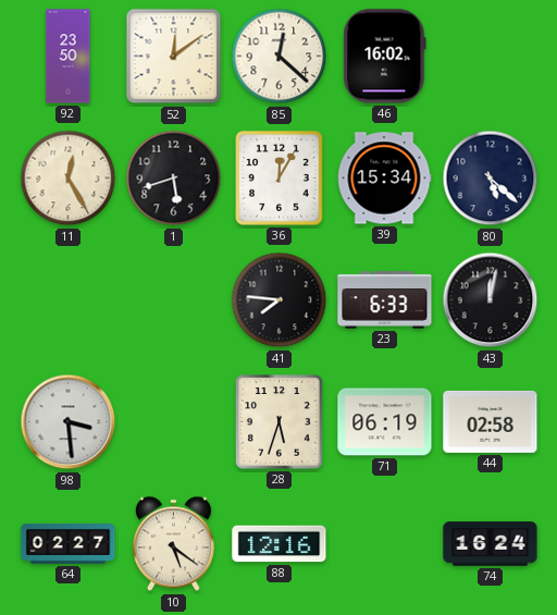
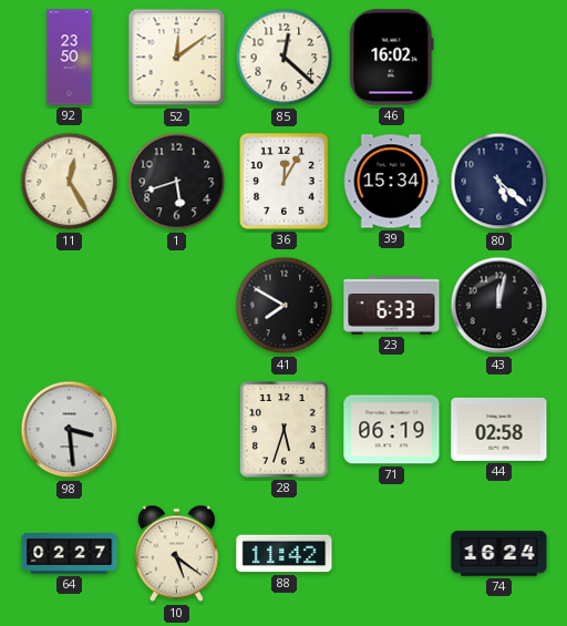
41: 7:46 -> 7:50 (285, 306)
88: 12:16 -> 11:42 (285, 554)
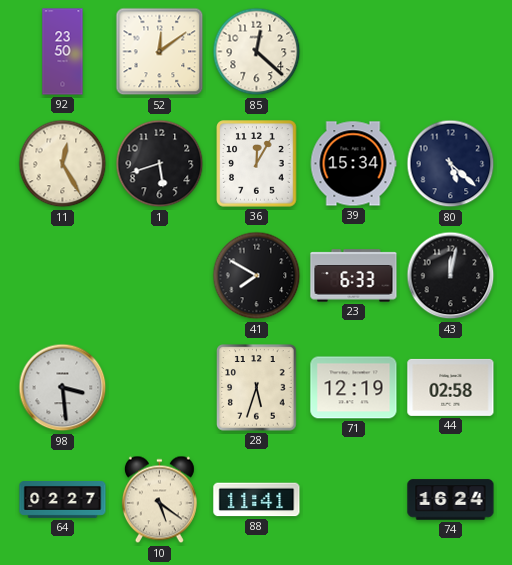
46: 16:02 -> none (392, 58)
71: 06:19 -> 12:19 (354, 388)
88: 11:42 -> 11:41 (257, 500)
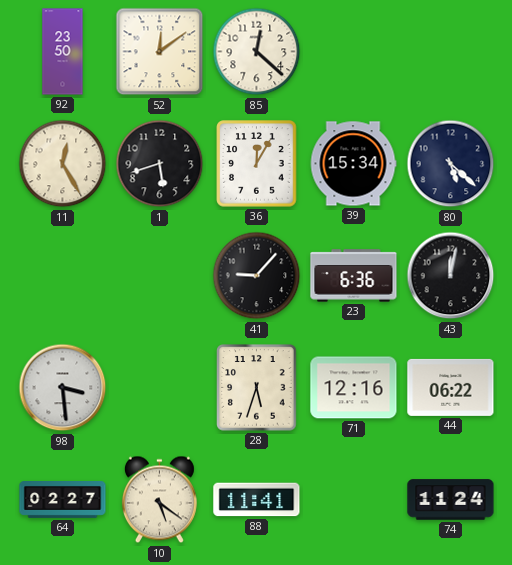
41: 7:50 -> 9:07 (257, 276)
23: 6:33 -> 6:36 (354, 276)
71: 12:19 -> 12:16 (354, 388)
44: 02:58 -> 06:22 (451, 387)
74: 16:24 -> 11:24 (451, 500)
